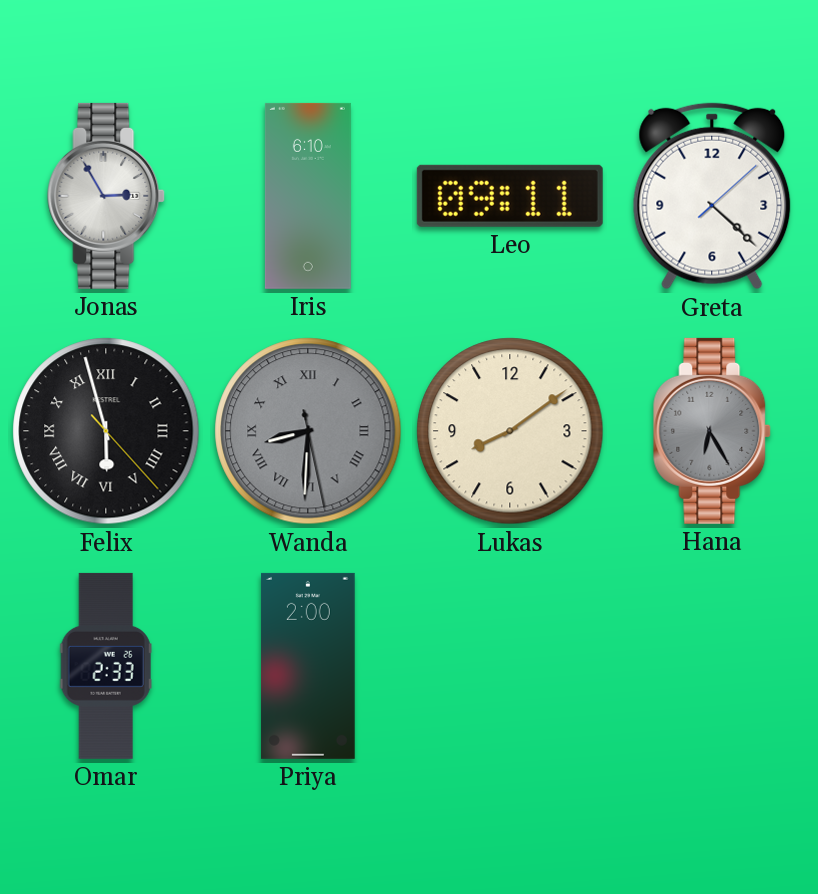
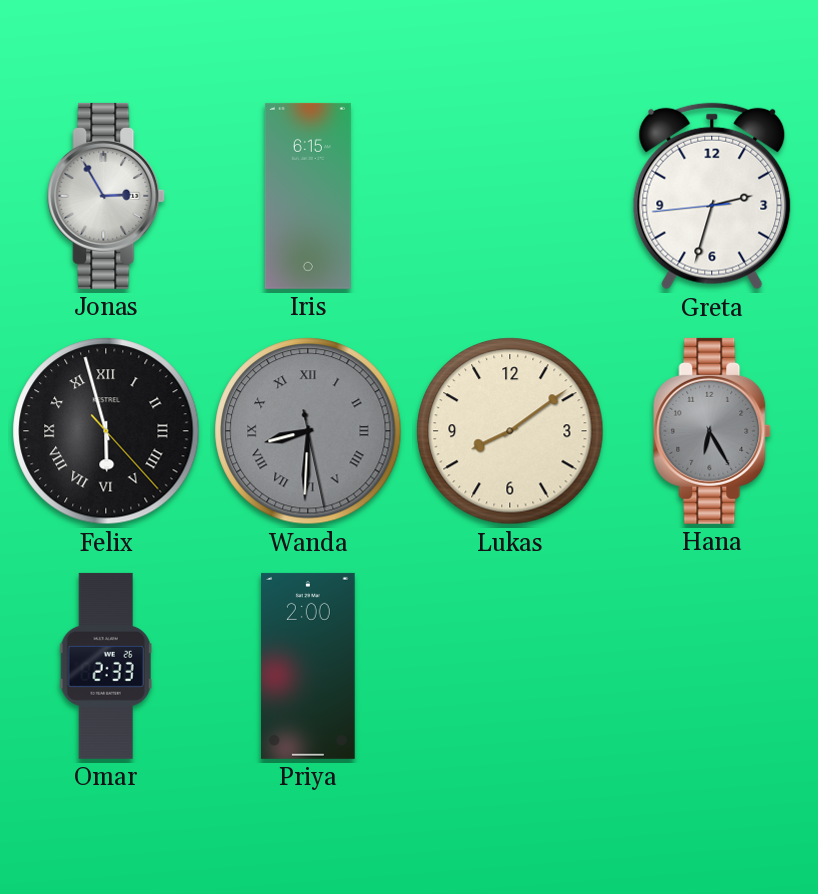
Iris: 6:10 -> 6:15 (308, 196)
Leo: 09:11 -> none (510, 196)
Greta: 4:22 -> 2:32 (712, 196)
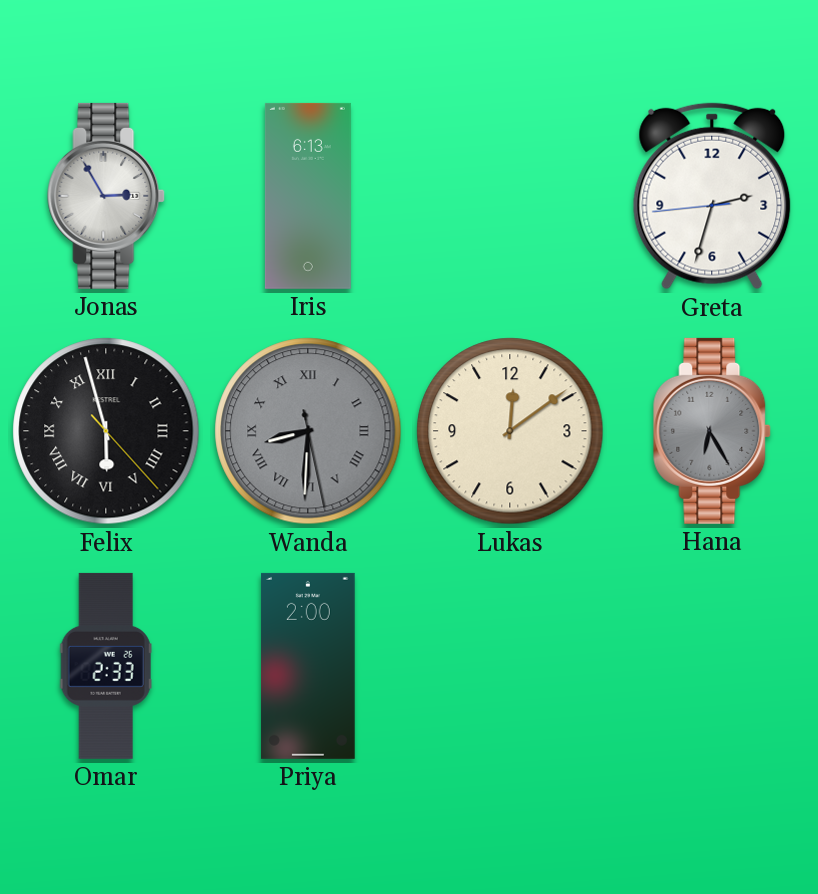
Iris: 6:15 -> 6:13 (308, 196)
Lukas: 8:09 -> 12:09 (510, 431)
